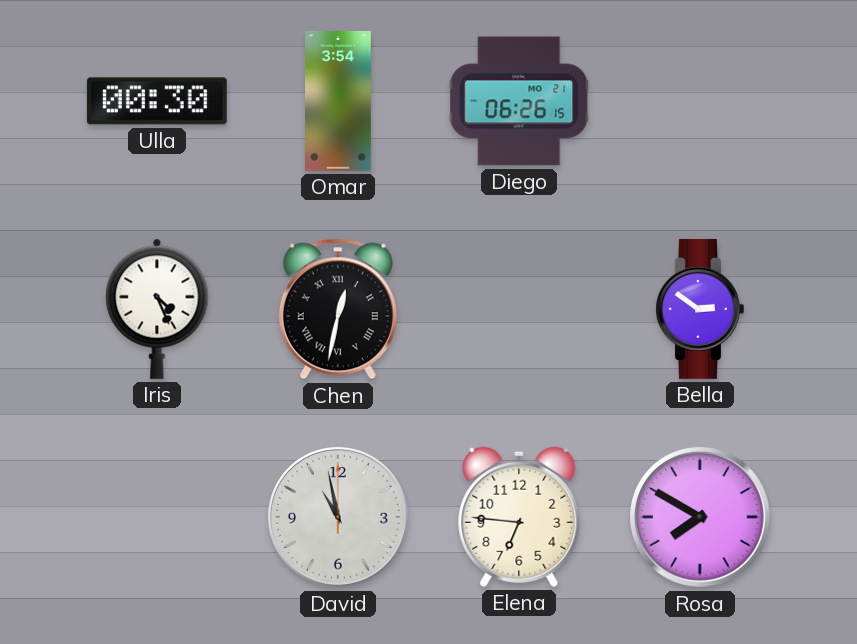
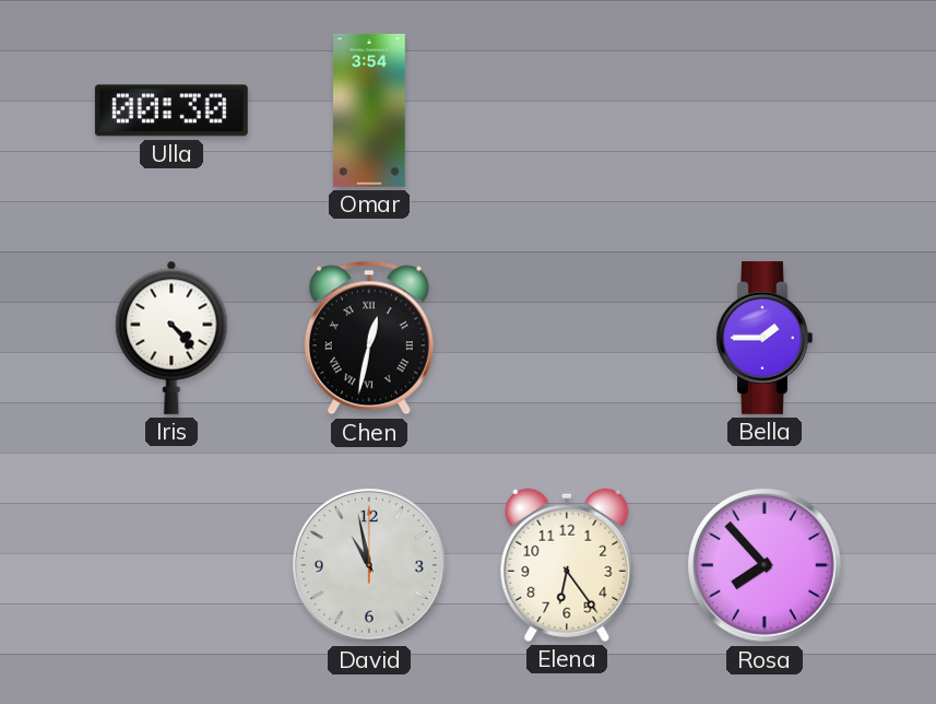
Diego: 06:26 -> none (519, 101)
Iris: 4:26 -> 4:23 (171, 338)
Bella: 2:51 -> 1:45 (765, 338)
Elena: 6:46 -> 6:24 (567, 565)
Rosa: 7:50 -> 7:53 (766, 566)
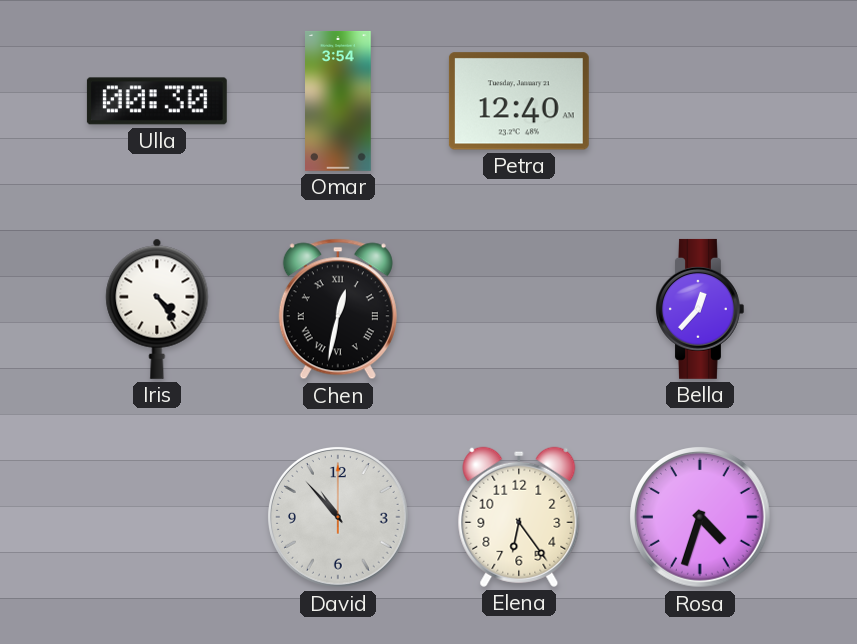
Petra: none -> 12:40 (519, 101)
Iris: 4:23 -> 4:24 (157, 309)
Bella: 1:45 -> 12:37 (700, 309)
David: 10:58 -> 10:53 (339, 518)
Rosa: 7:53 -> 4:33 (701, 518)
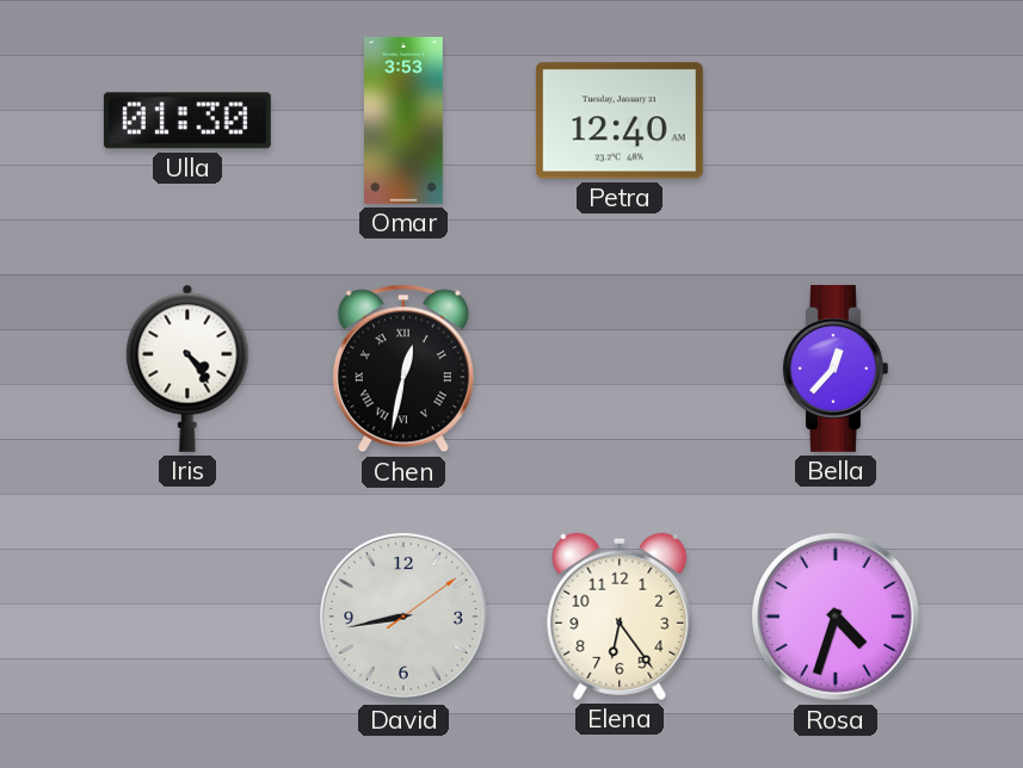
Ulla: 00:30 -> 01:30 (187, 120)
Omar: 3:54 -> 3:53 (405, 120)
David: 10:53 -> 8:43 (405, 618)
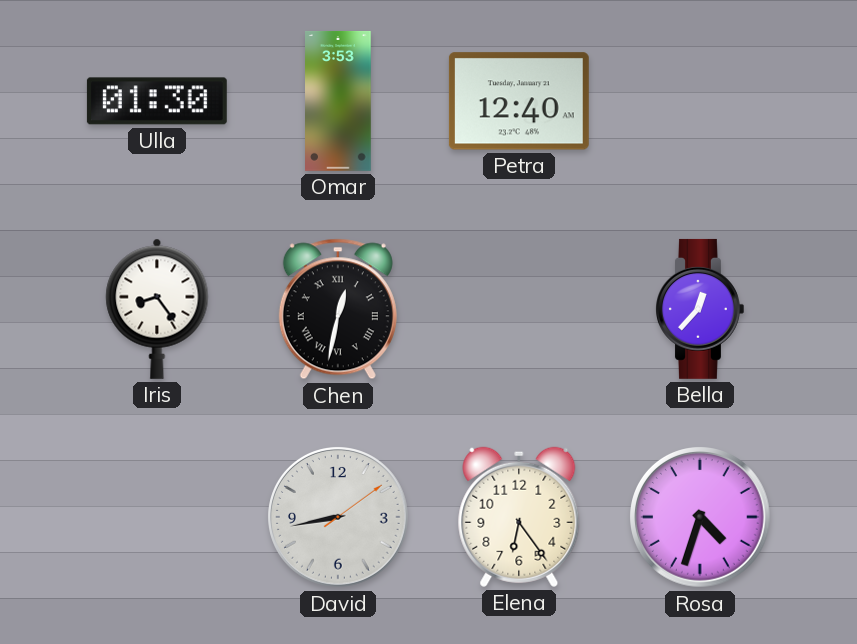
Iris: 4:24 -> 8:24 (157, 309)
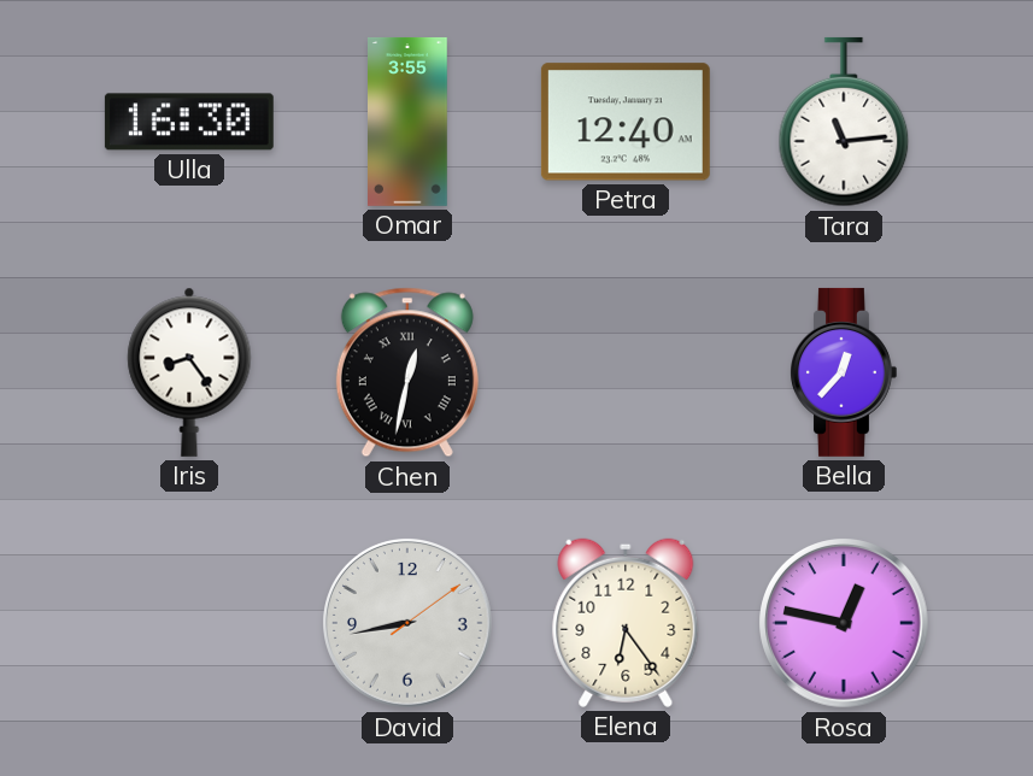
Ulla: 01:30 -> 16:30 (189, 122)
Omar: 3:53 -> 3:55 (409, 122)
Tara: none -> 11:14 (844, 122)
Rosa: 4:33 -> 12:47 (845, 624)
